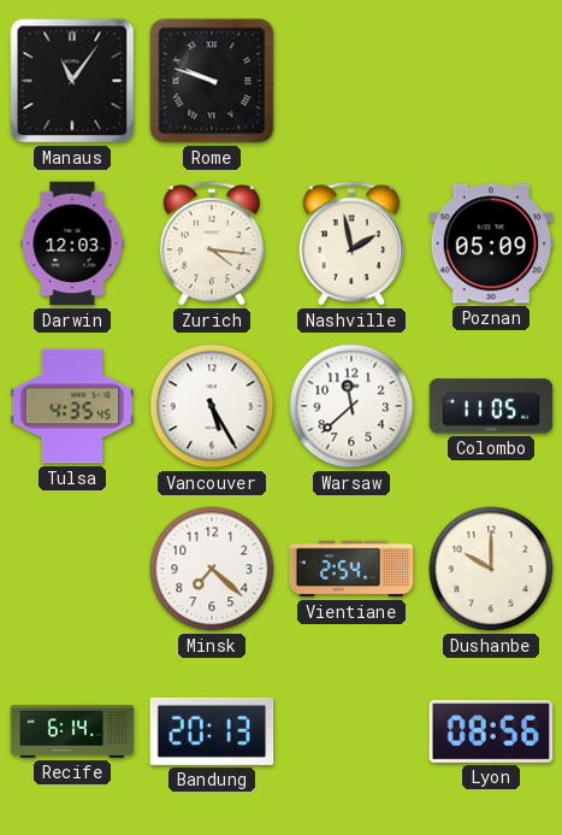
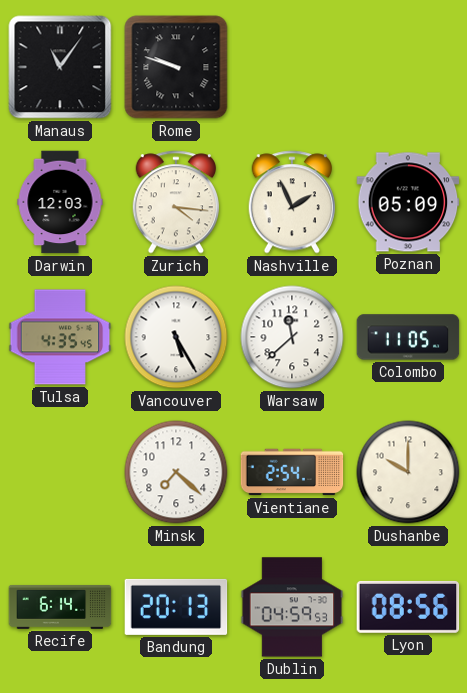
Nashville: 1:58 -> 1:56 (291, 202)
Dublin: none -> 04:59 (292, 607)
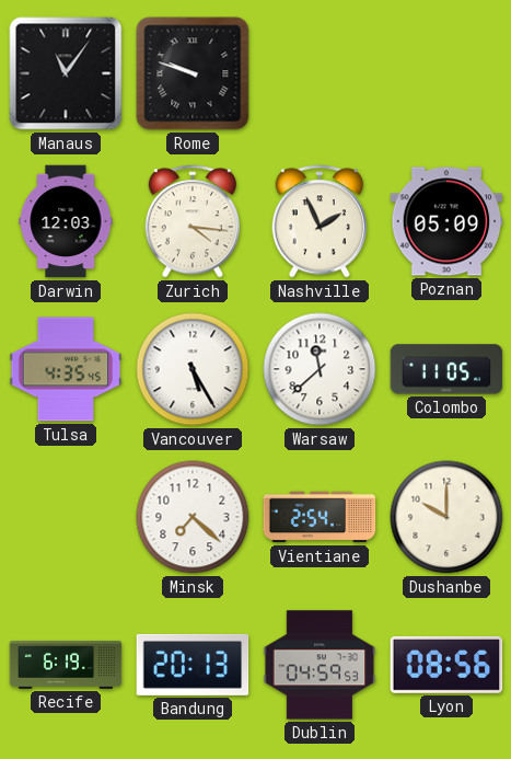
Recife: 6:14 -> 6:19 (66, 665)
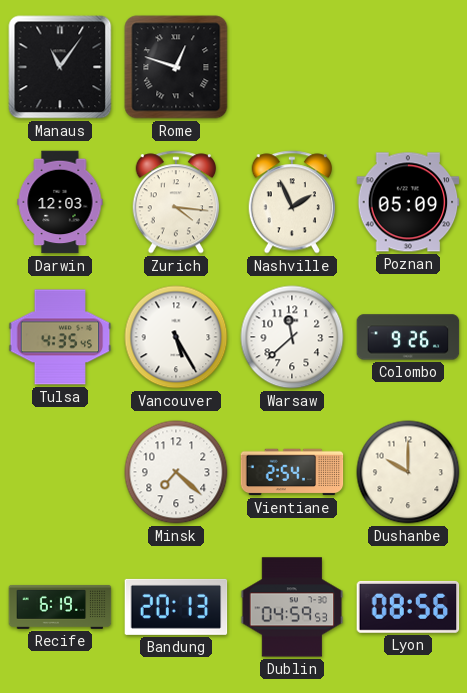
Rome: 9:48 -> 12:48 (176, 67)
Colombo: 11:05 -> 9:26 (408, 337)
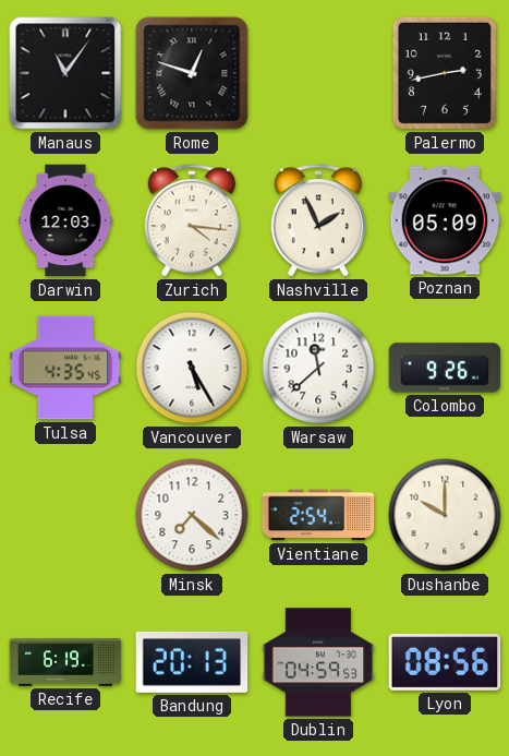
Palermo: none -> 2:43 (445, 73)
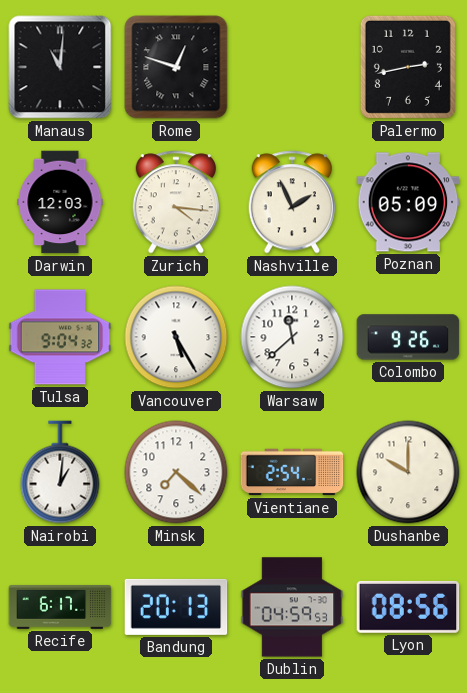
Manaus: 11:06 -> 11:01 (60, 67)
Tulsa: 4:35 -> 9:04 (60, 337)
Nairobi: none -> 1:01 (60, 472)
Recife: 6:19 -> 6:17 (60, 607)
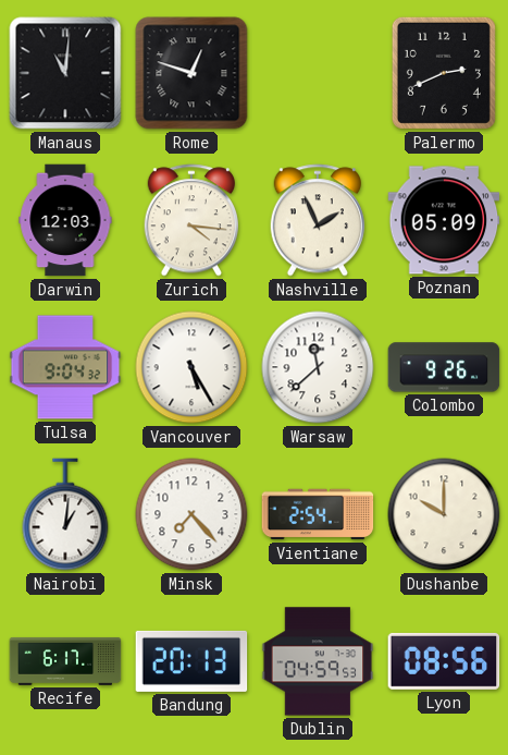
Palermo: 2:43 -> 2:41 (444, 73)
Minsk: 7:22 -> 7:23 (191, 514)
